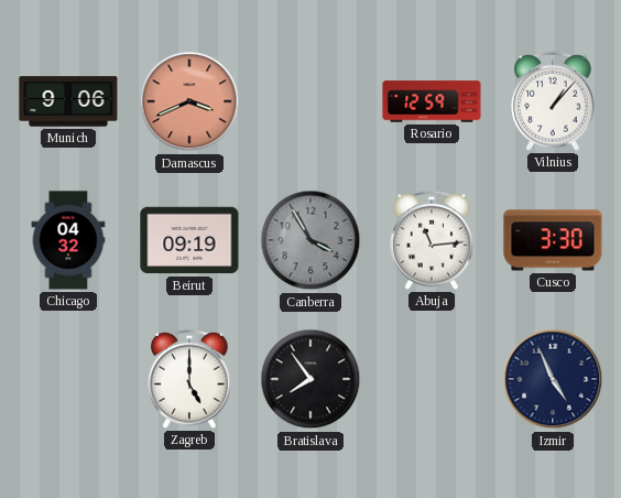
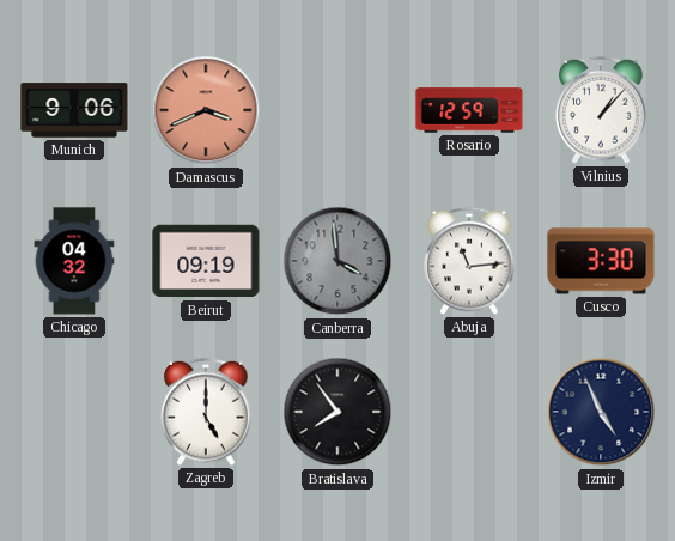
Canberra: 3:55 -> 3:59 (337, 261)
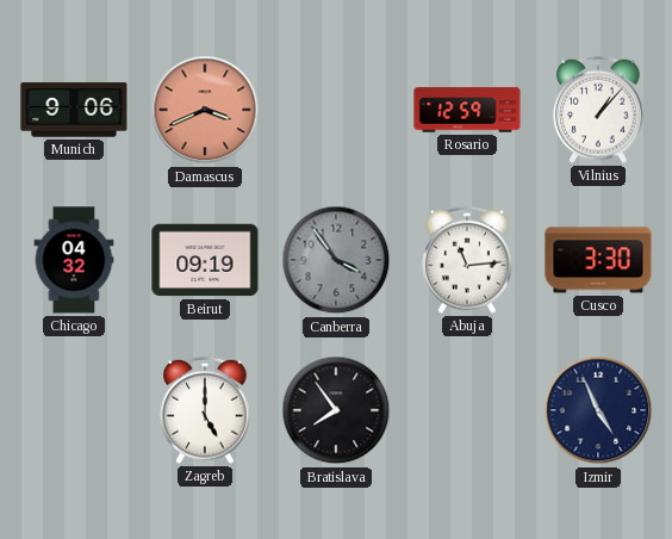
Canberra: 3:59 -> 3:54 (336, 260)
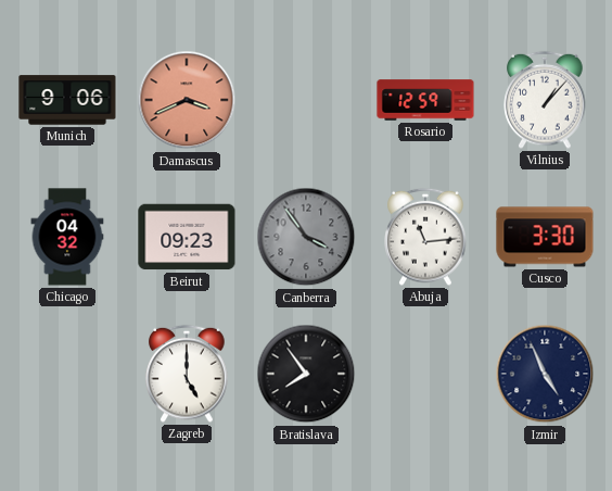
Beirut: 09:19 -> 09:23 (187, 237)
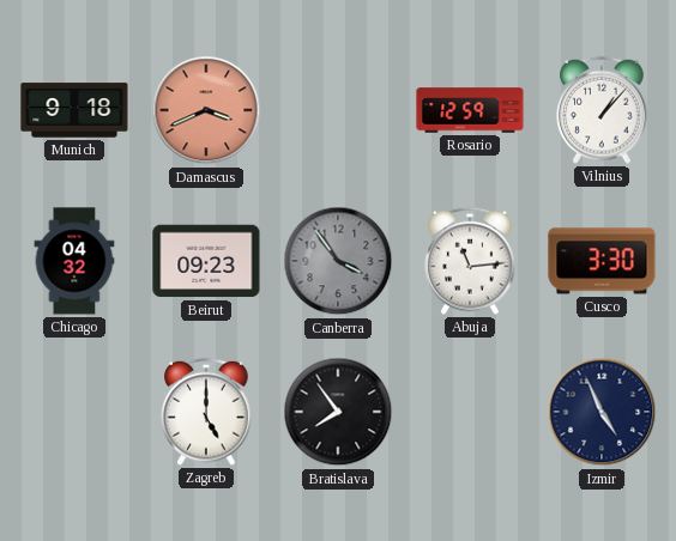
Munich: 9:06 -> 9:18 (74, 110)
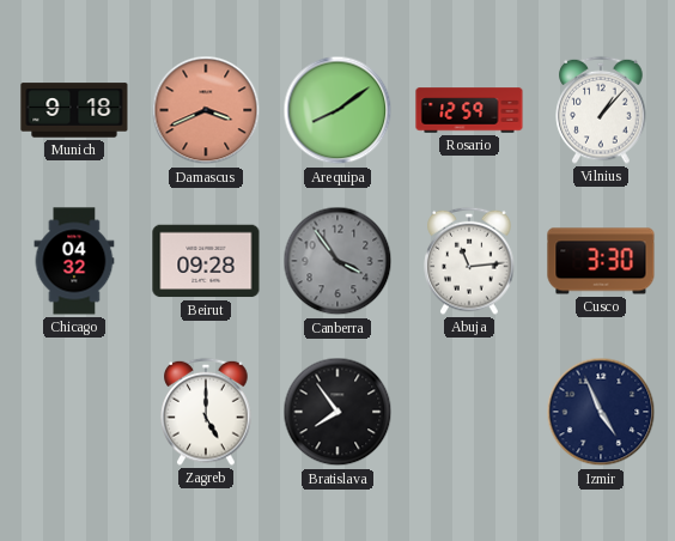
Arequipa: none -> 8:09 (337, 110)
Beirut: 09:23 -> 09:28 (206, 261)
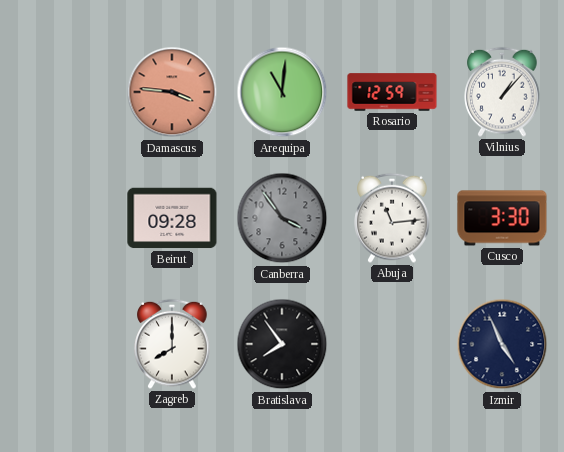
Munich: 9:18 -> none (74, 110)
Damascus: 3:41 -> 3:46 (172, 92)
Arequipa: 8:09 -> 11:01 (282, 92)
Chicago: 04:32 -> none (74, 261)
Zagreb: 5:00 -> 8:00 (172, 344)
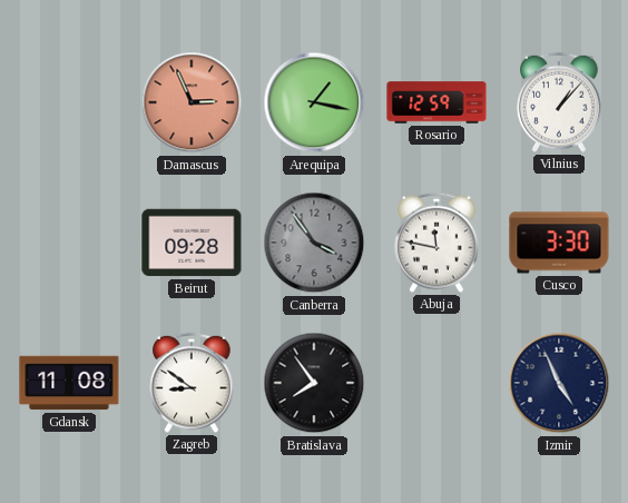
Damascus: 3:46 -> 2:56 (192, 102)
Arequipa: 11:01 -> 1:17 (314, 102)
Abuja: 11:14 -> 11:47 (436, 243)
Gdansk: none -> 11:08 (69, 383)
Zagreb: 8:00 -> 8:51 (192, 383)
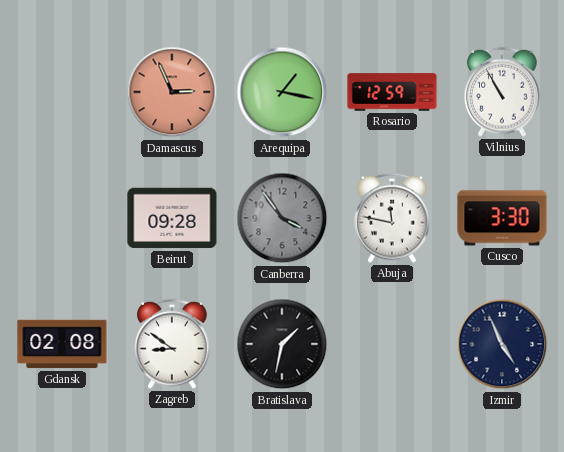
Vilnius: 1:07 -> 10:55 (502, 92)
Gdansk: 11:08 -> 02:08 (62, 344)
Bratislava: 7:54 -> 1:32 (282, 344)
